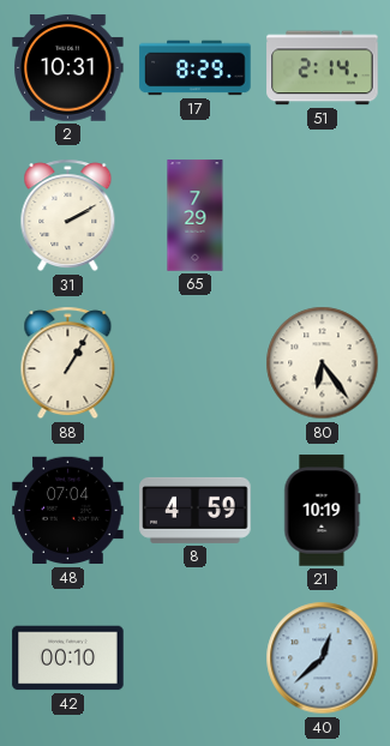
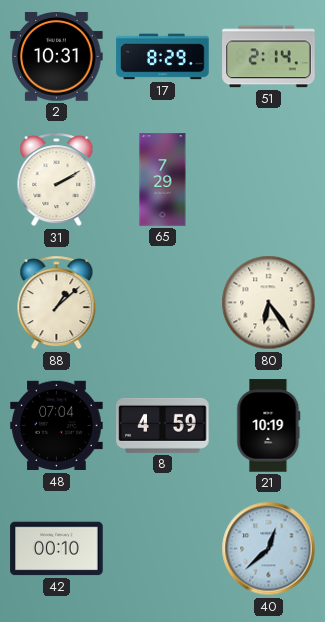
88: 1:05 -> 1:08 (57, 303)
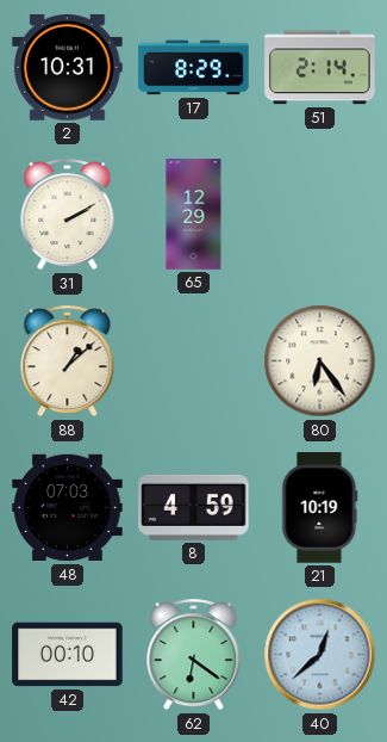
65: 7:29 -> 12:29 (194, 215)
48: 07:04 -> 07:03 (68, 508)
62: none -> 6:21 (194, 655)
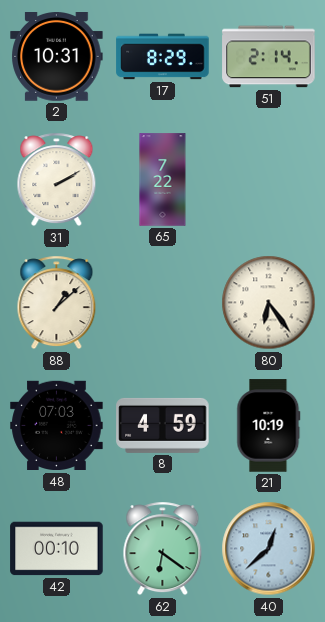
65: 12:29 -> 7:22 (163, 180)
